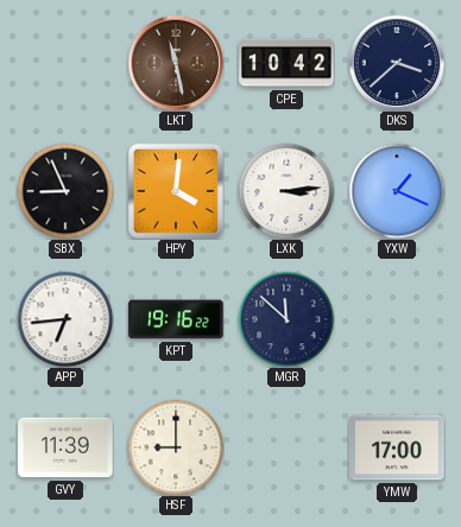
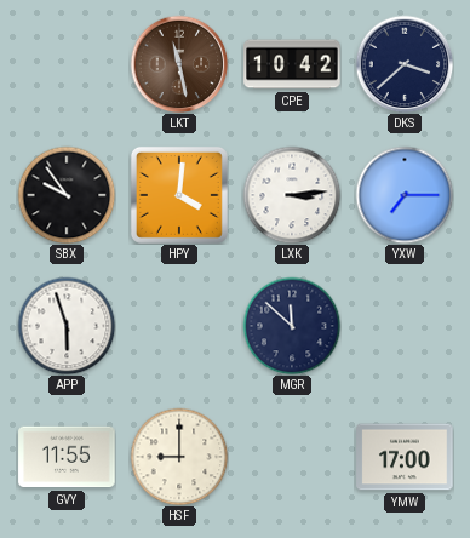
SBX: 8:56 -> 9:54 (67, 195)
YXW: 1:19 -> 7:15 (405, 195)
APP: 6:44 -> 5:57 (67, 326)
KPT: 19:16 -> none (176, 319)
GVY: 11:39 -> 11:55 (67, 457)
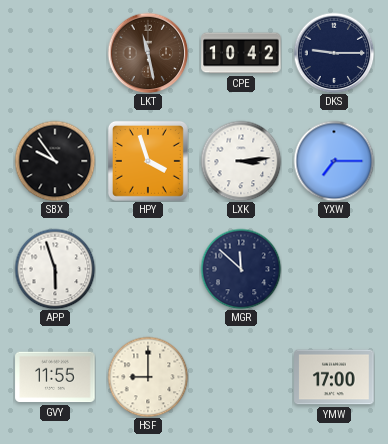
DKS: 3:38 -> 9:15 (334, 53)
HPY: 4:01 -> 3:57 (148, 161)
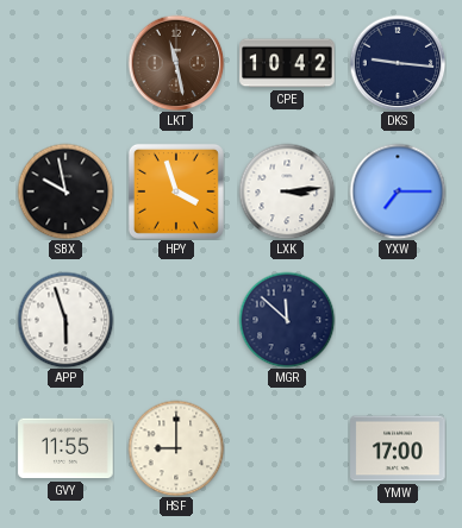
DKS: 9:15 -> 9:16 (398, 63)
SBX: 9:54 -> 9:58 (65, 191)
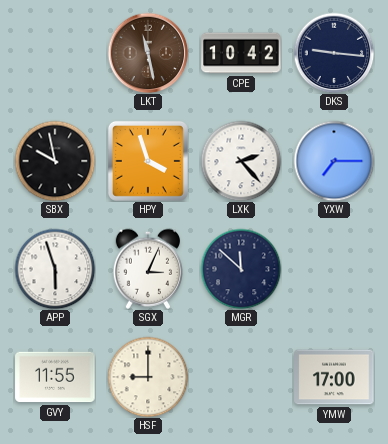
LXK: 3:14 -> 2:23 (241, 161)
SGX: none -> 3:04 (147, 269)
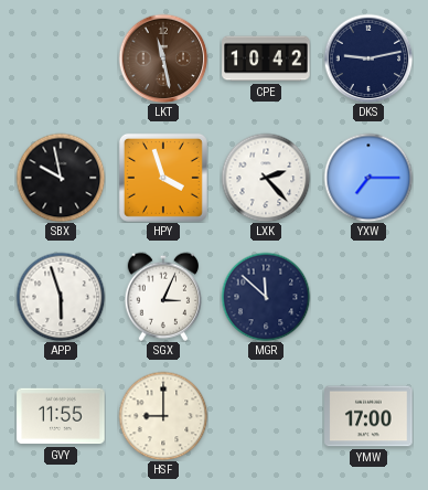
DKS: 9:16 -> 9:13 (368, 58)
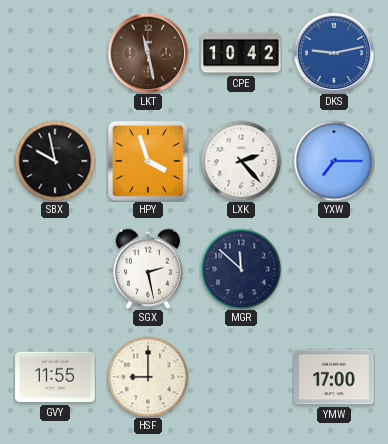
DKS dial: navy -> blue (334, 53)
APP: 5:57 -> none (61, 297)
SGX: 3:04 -> 2:28 (147, 269)
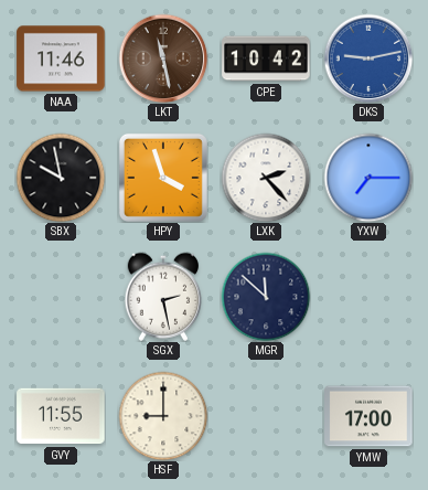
NAA: none -> 11:46 (61, 58)
